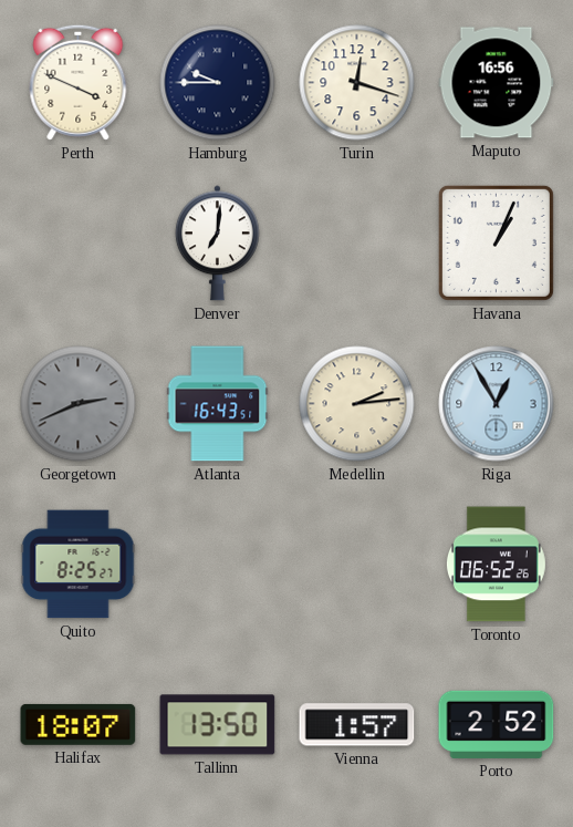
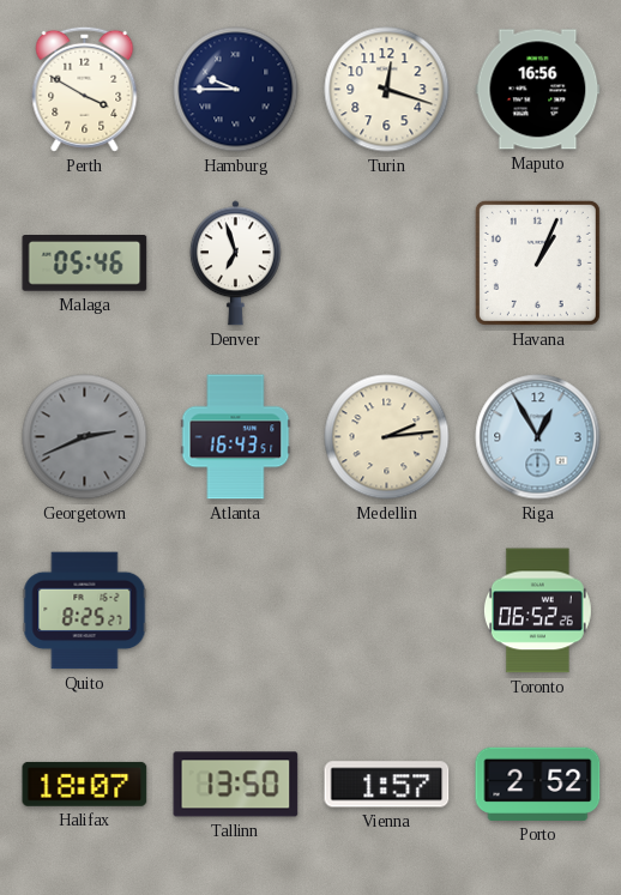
Perth: 3:49 -> 3:50 (85, 89)
Malaga: none -> 05:46 (85, 264)
Denver: 7:01 -> 6:57 (235, 264)
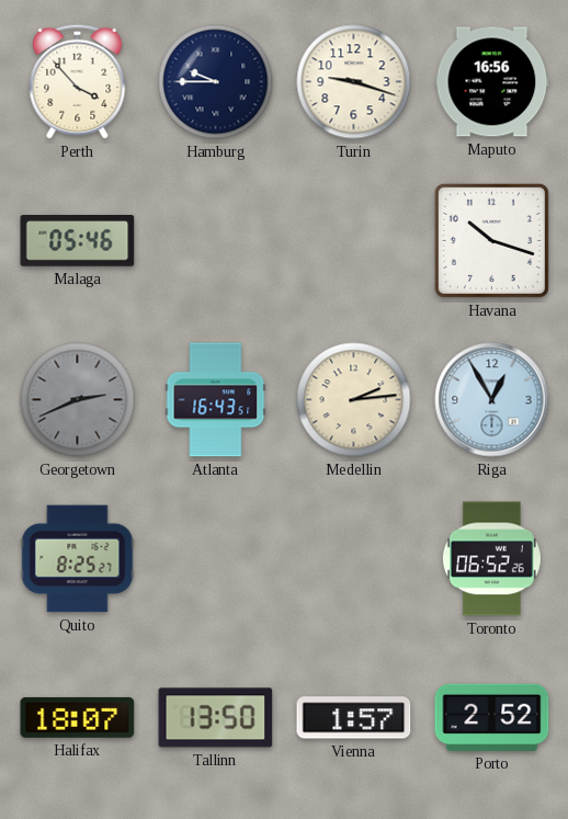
Perth: 3:50 -> 3:53 (78, 81)
Turin: 12:18 -> 9:18 (354, 82)
Denver: 6:57 -> none (235, 264)
Havana: 1:04 -> 10:18 (491, 240)
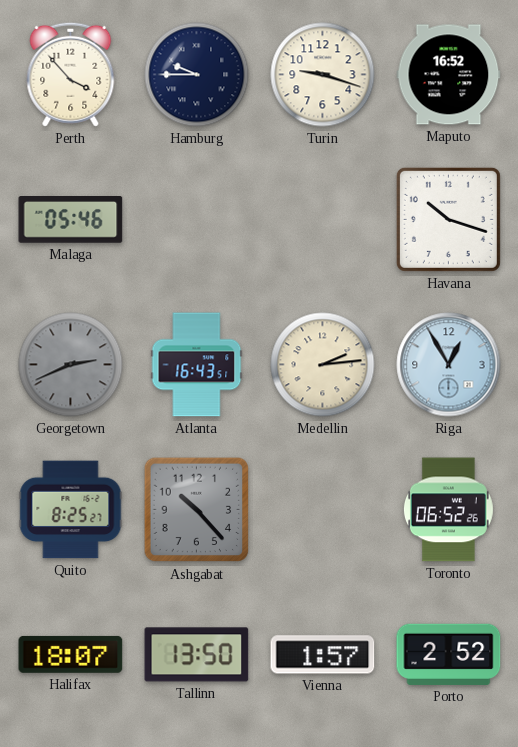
Maputo: 16:56 -> 16:52 (449, 75)
Ashgabat: none -> 10:23 (197, 510)
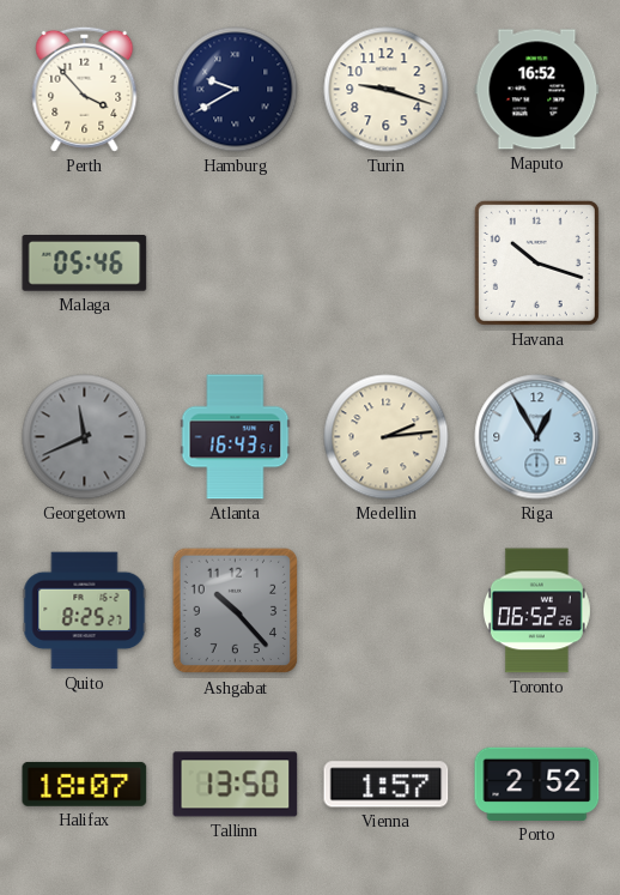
Hamburg: 9:45 -> 9:40 (236, 90)
Georgetown: 2:41 -> 11:41 (85, 437)
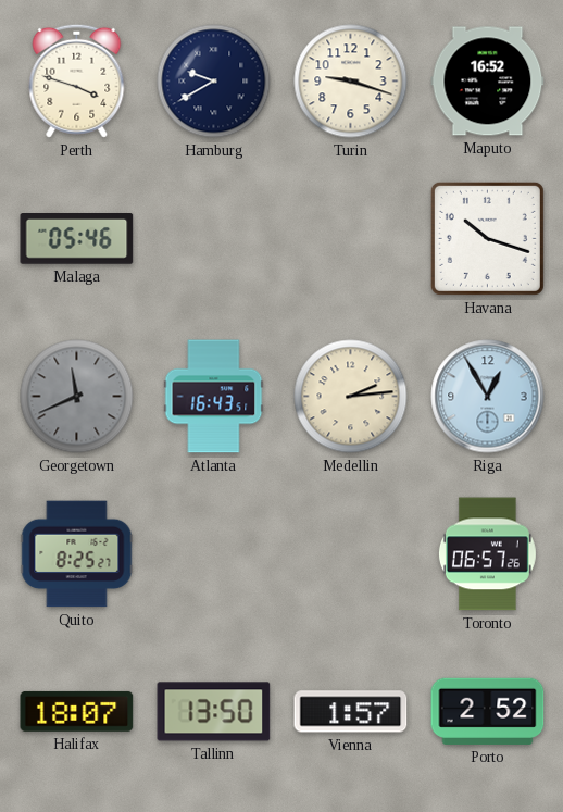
Perth: 3:53 -> 3:48 (77, 80)
Ashgabat: 10:23 -> none (236, 611)
Toronto: 06:52 -> 06:57 (487, 554)
